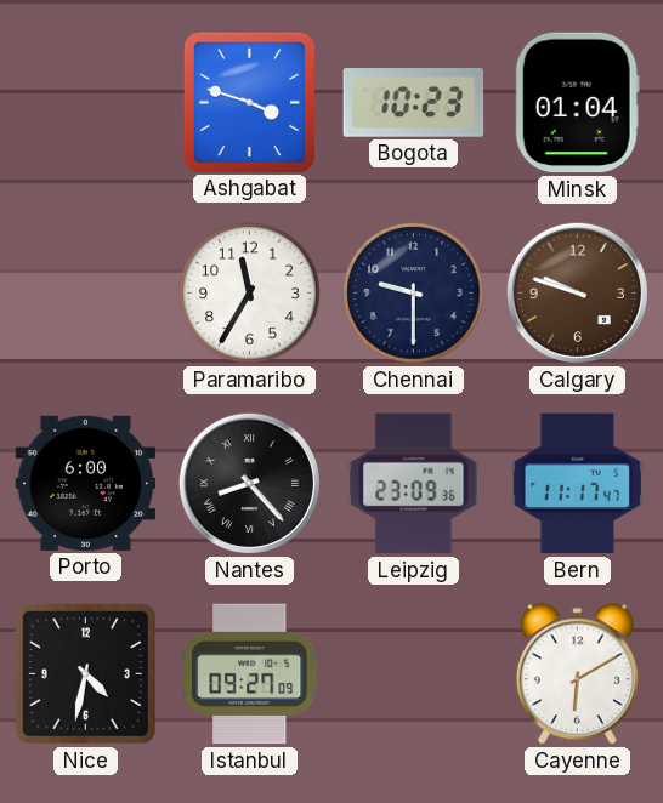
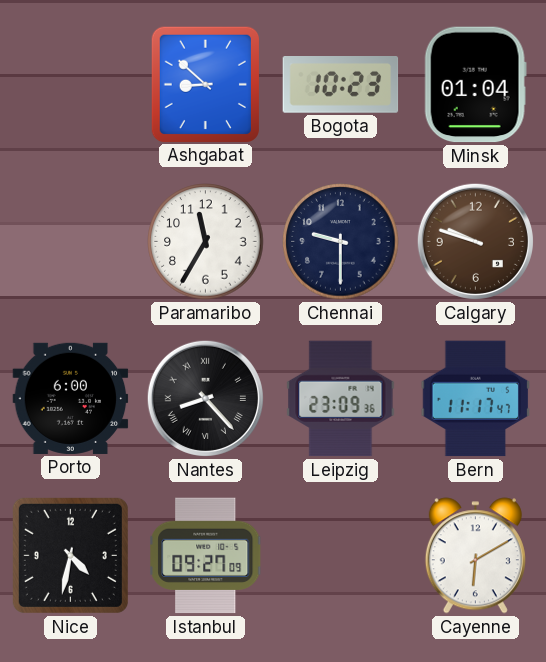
Ashgabat: 3:48 -> 8:52 (205, 84)
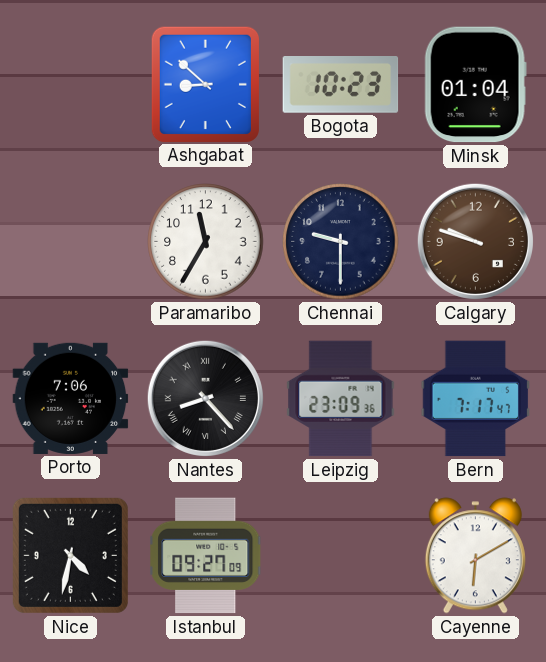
Porto: 6:00 -> 7:06 (71, 398)
Bern: 11:17 -> 7:17 (476, 399)
